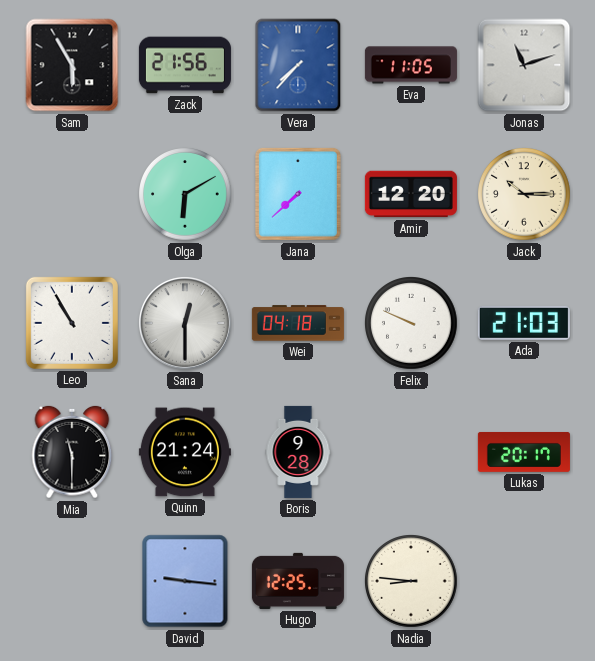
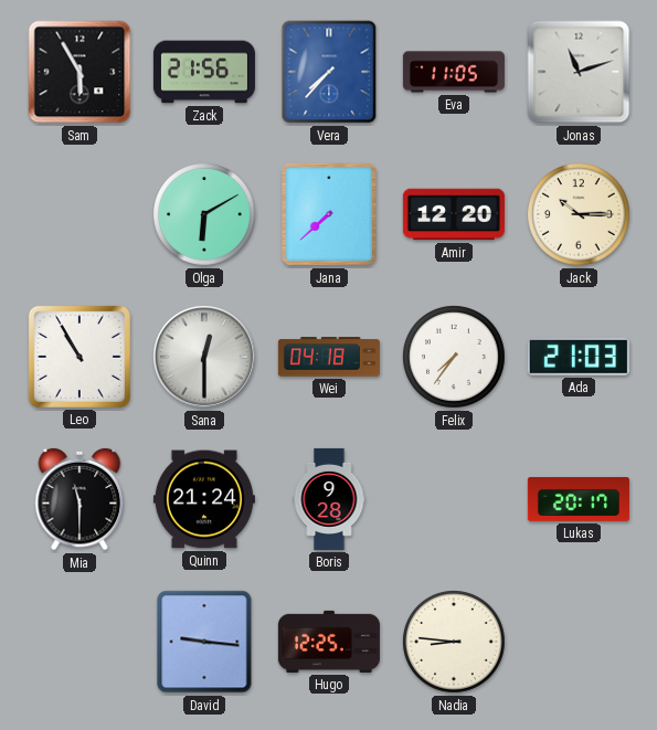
Felix: 9:49 -> 7:36 (454, 357)
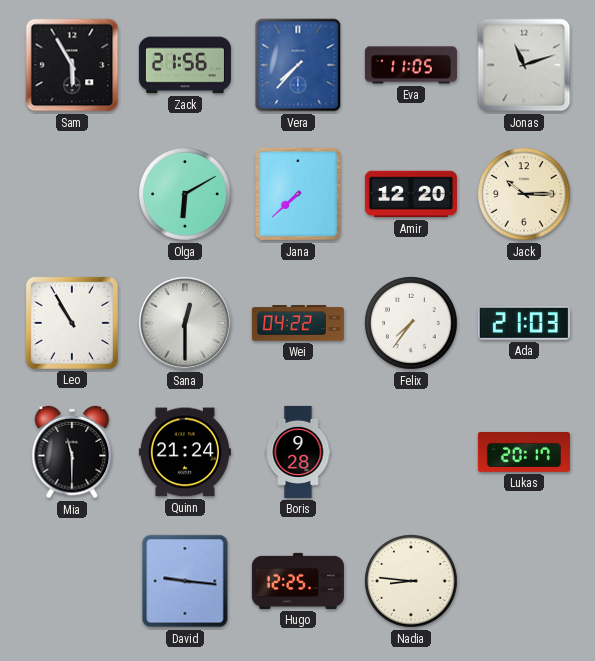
Wei: 04:18 -> 04:22 (298, 323)
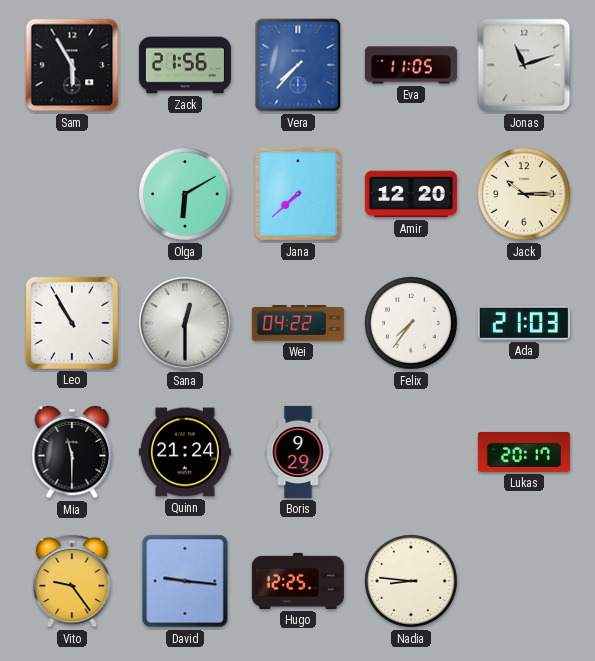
Boris: 9:28 -> 9:29 (298, 452)
Vito: none -> 9:24 (72, 582)
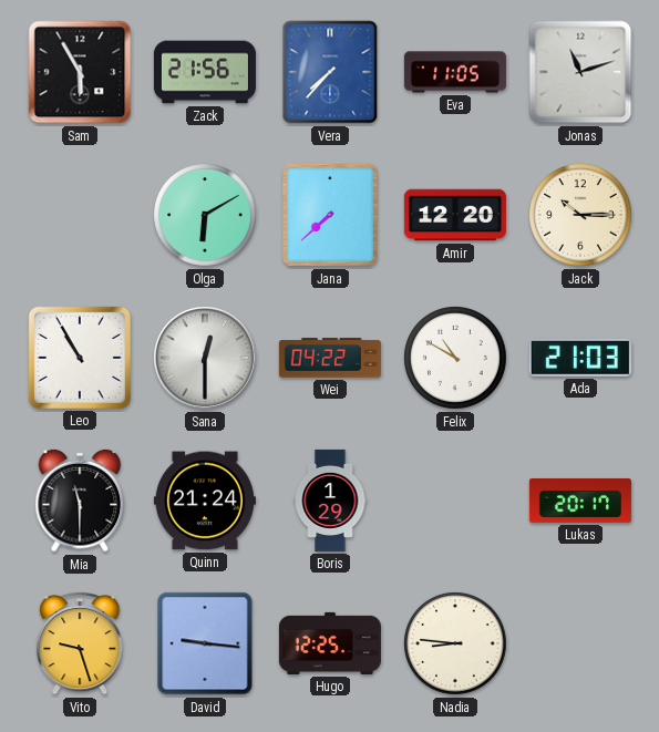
Felix: 7:36 -> 10:50 (455, 358)
Boris: 9:29 -> 1:29 (330, 501)
Vito: 9:24 -> 9:27 (80, 645)
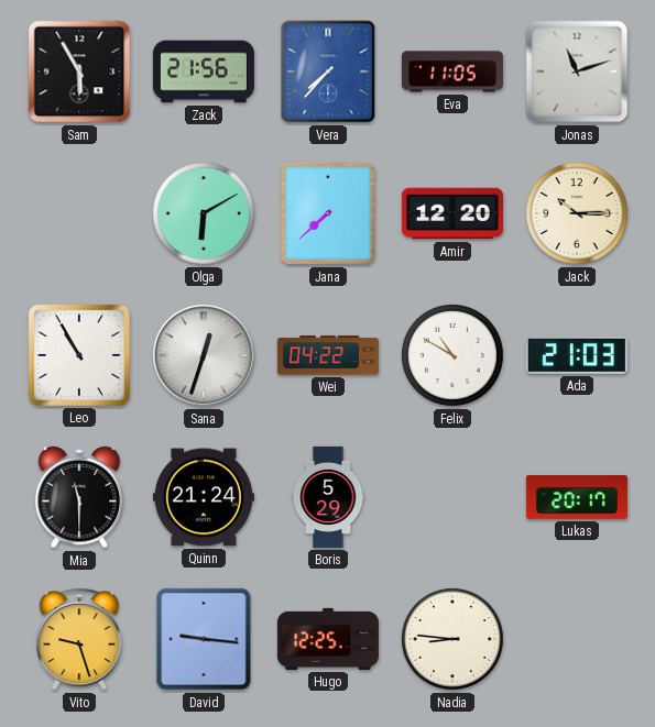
Sana: 12:30 -> 12:33 (204, 355)
Boris: 1:29 -> 5:29 (328, 497)
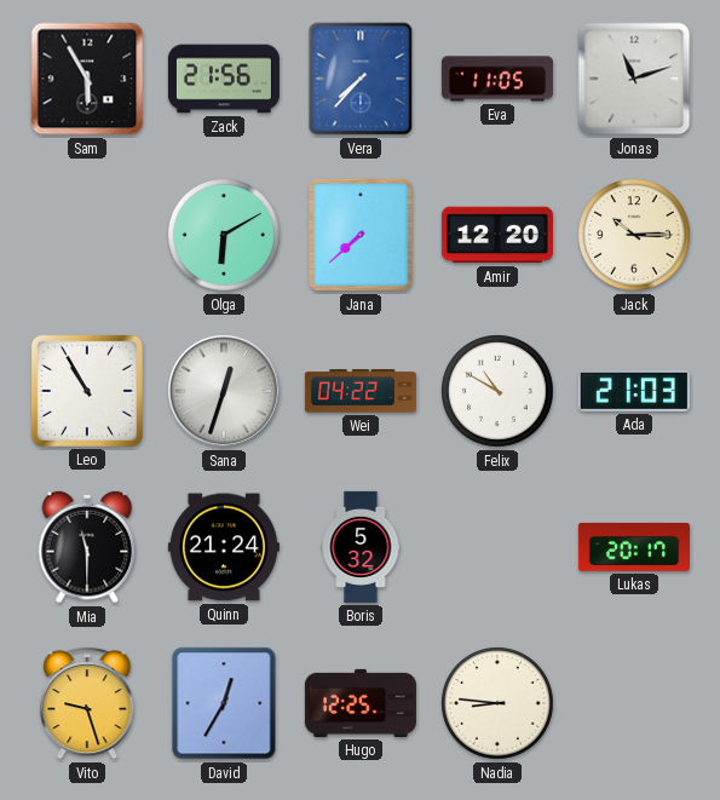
Boris: 5:29 -> 5:32 (361, 547)
David: 9:16 -> 12:35 (224, 703)
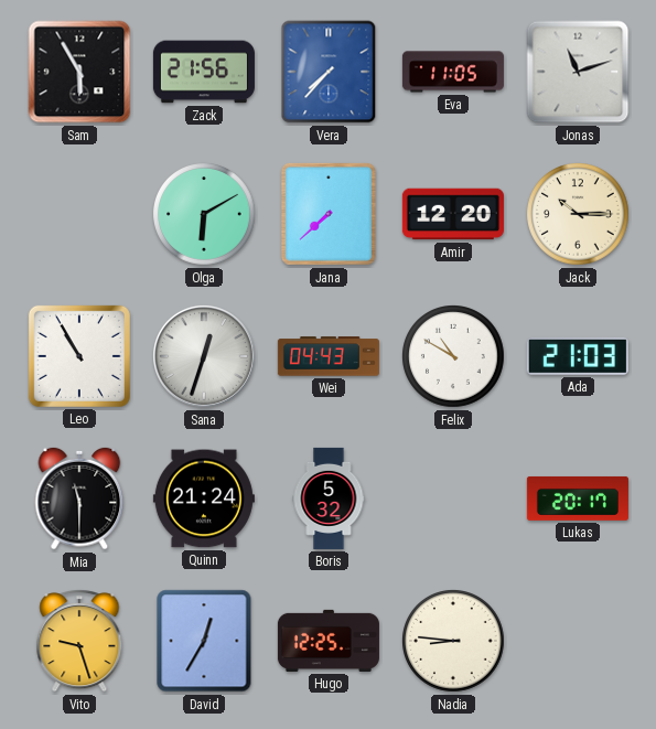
Wei: 04:22 -> 04:43 (329, 356)
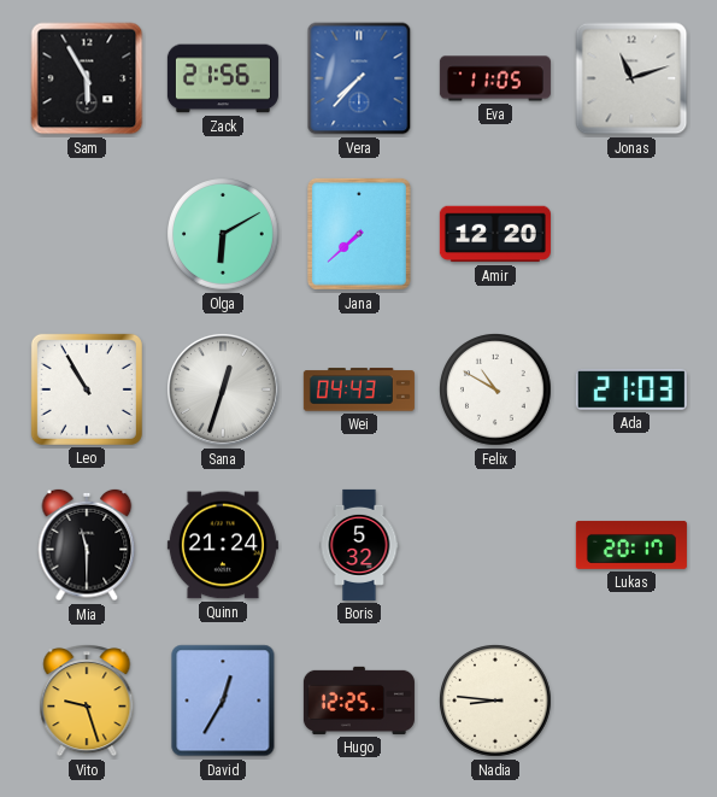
Jack: 10:15 -> none (578, 214)
